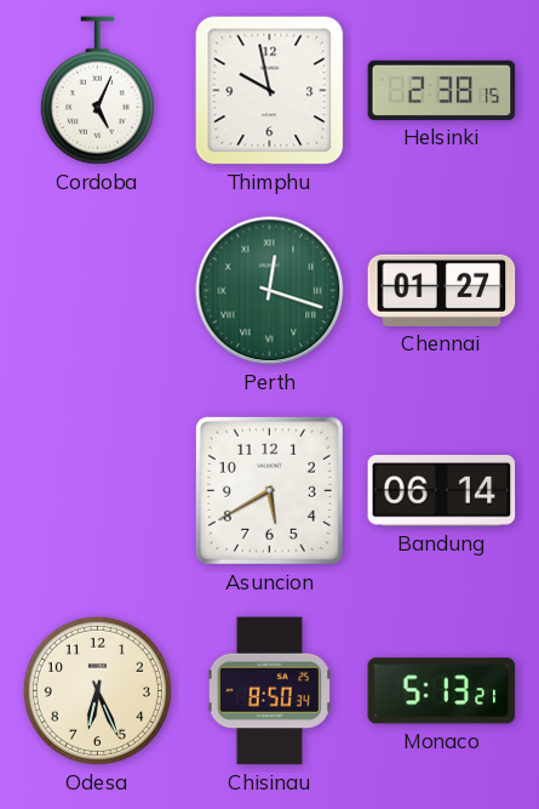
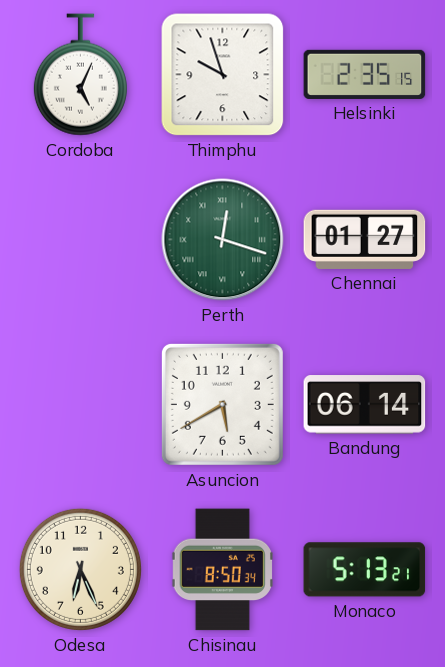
Thimphu: 9:58 -> 9:57 (223, 75)
Helsinki: 2:38 -> 2:35 (365, 74)
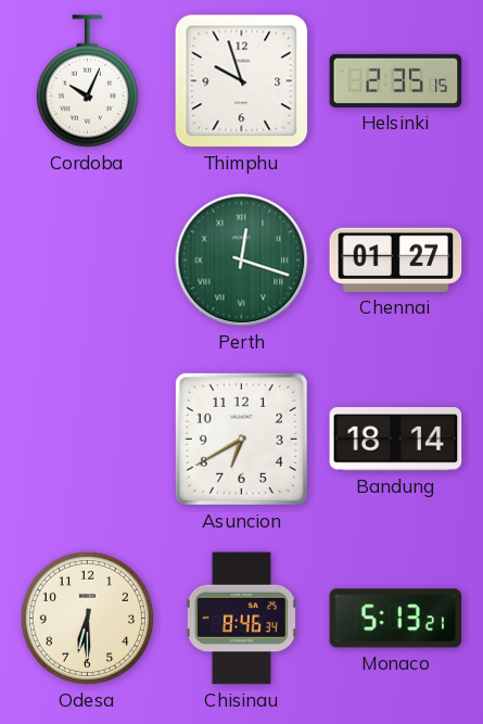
Cordoba: 5:04 -> 10:04 (87, 81)
Asuncion: 5:40 -> 6:40 (241, 439)
Bandung: 06:14 -> 18:14 (396, 440)
Odesa: 6:26 -> 6:30 (87, 618)
Chisinau: 8:50 -> 8:46 (241, 619)
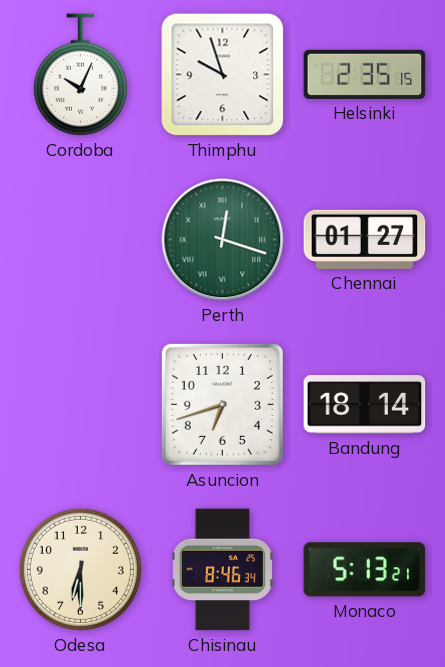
Asuncion: 6:40 -> 6:42 (222, 404)
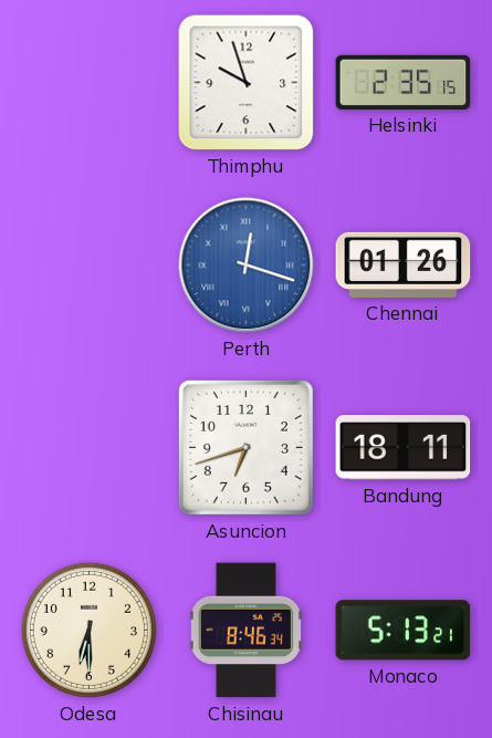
Cordoba: 10:04 -> none (80, 75)
Perth dial: green -> blue (247, 266)
Chennai: 01:27 -> 01:26 (404, 264)
Bandung: 18:14 -> 18:11 (404, 448)
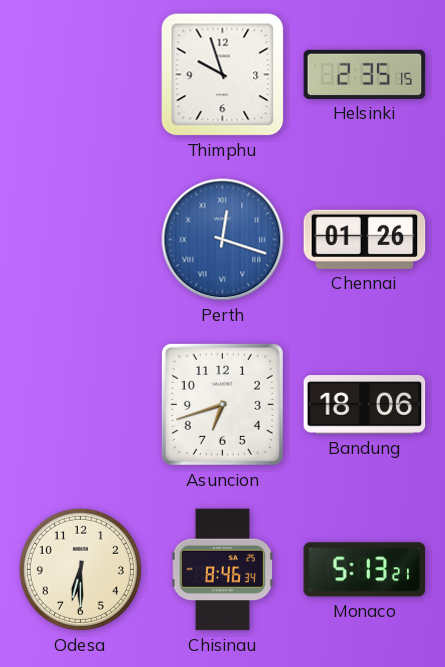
Bandung: 18:11 -> 18:06 (365, 405)
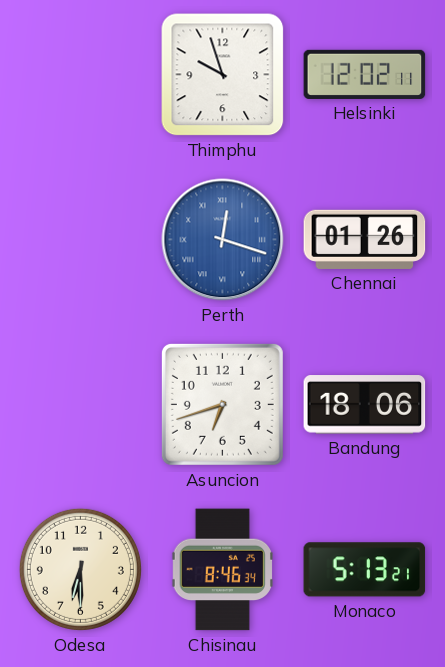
Helsinki: 2:35 -> 12:02 (365, 74)
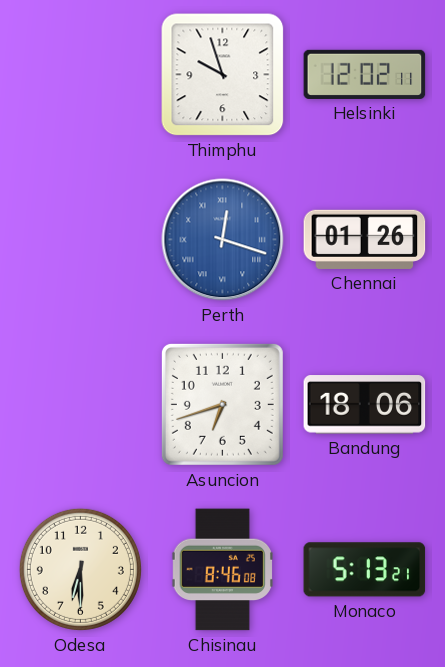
Chisinau: 8:46:34 -> 8:46:08 (222, 570)
